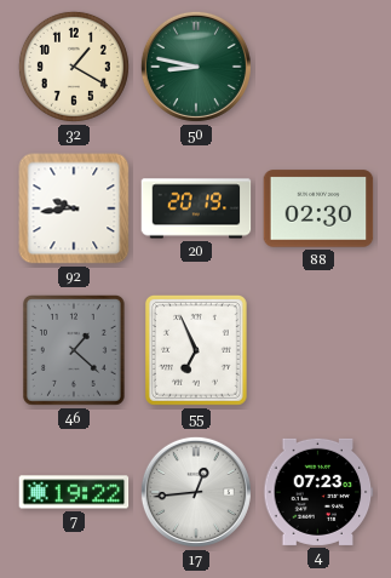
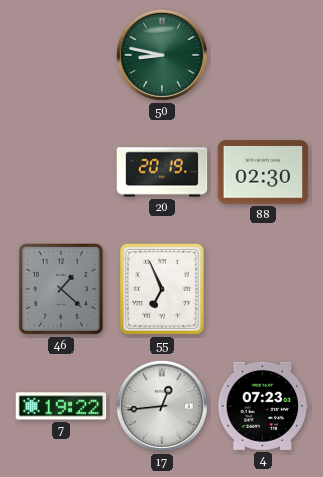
32: 1:20 -> none (74, 67)
92: 9:44 -> none (74, 208)
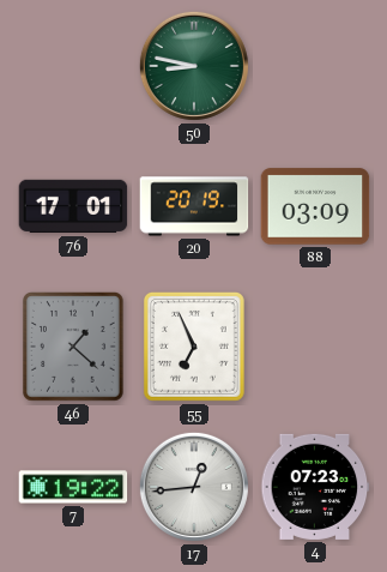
76: none -> 17:01 (73, 206)
88: 02:30 -> 03:09 (315, 206)
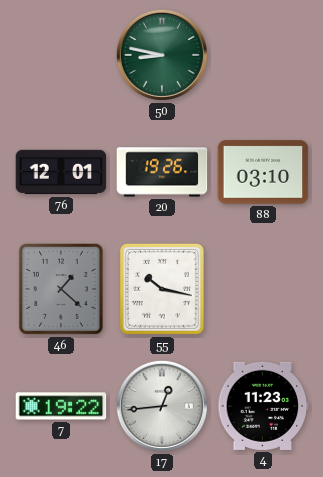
76: 17:01 -> 12:01 (61, 172)
20: 20:19 -> 19:26 (162, 172)
88: 03:09 -> 03:10 (263, 172)
55: 6:56 -> 10:17 (162, 290)
4: 07:23 -> 11:23 (263, 406)
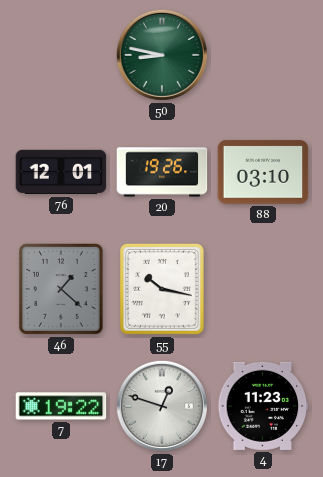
17: 12:44 -> 12:48 (162, 406)
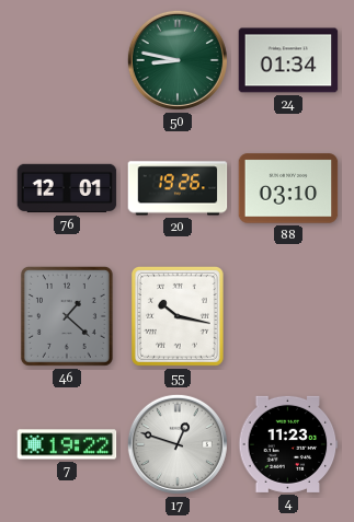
24: none -> 01:34 (288, 60)
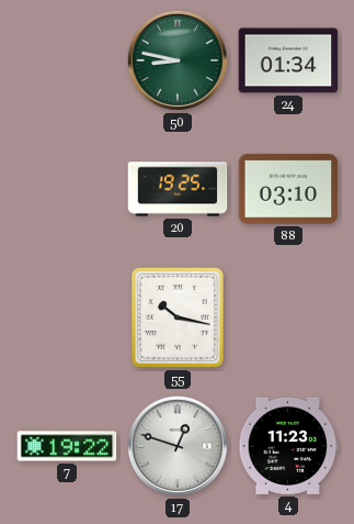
76: 12:01 -> none (67, 188)
20: 19:26 -> 19:25 (178, 189)
46: 1:22 -> none (67, 317)
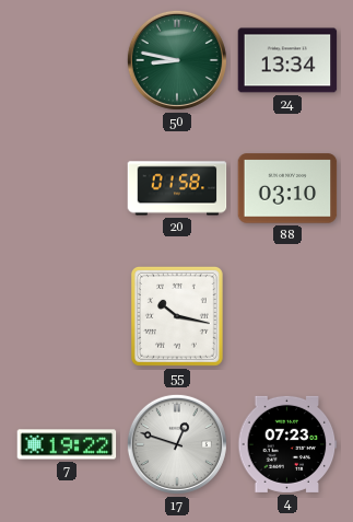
24: 01:34 -> 13:34 (287, 60)
20: 19:25 -> 01:58 (177, 188)
4: 11:23 -> 07:23 (287, 444)
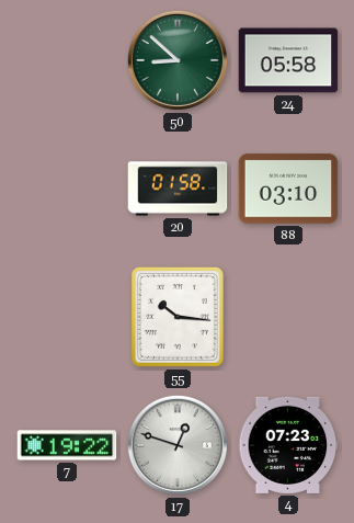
50: 8:47 -> 8:52 (178, 60)
24: 13:34 -> 05:58 (288, 60)
55: 10:17 -> 10:16 (178, 318)
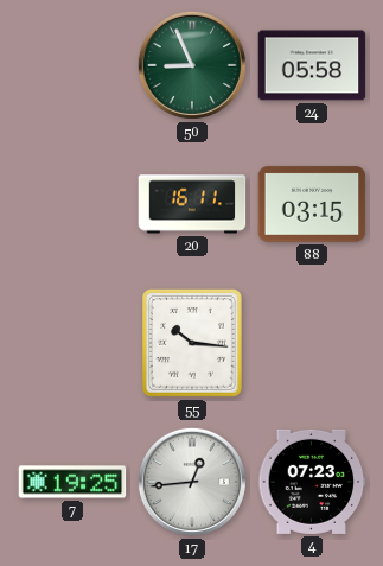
50: 8:52 -> 8:56 (192, 65)
20: 01:58 -> 16:11 (192, 204)
88: 03:10 -> 03:15 (312, 204)
7: 19:22 -> 19:25 (72, 482)
17: 12:48 -> 12:44 (192, 482)
